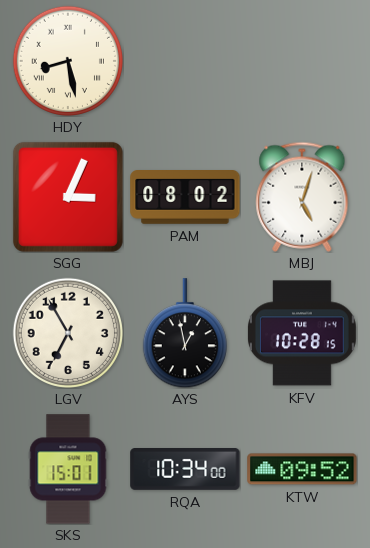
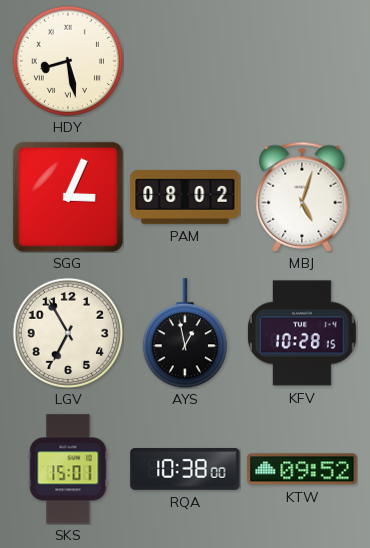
RQA: 10:34 -> 10:38 (185, 470)
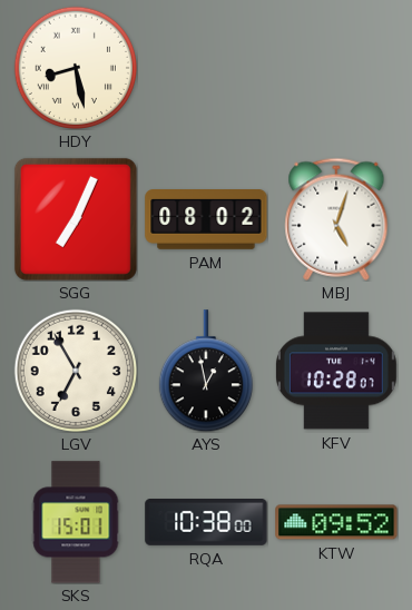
SGG: 3:04 -> 7:04 (76, 219)
KFV: 10:28:15 -> 10:28:07 (336, 371)
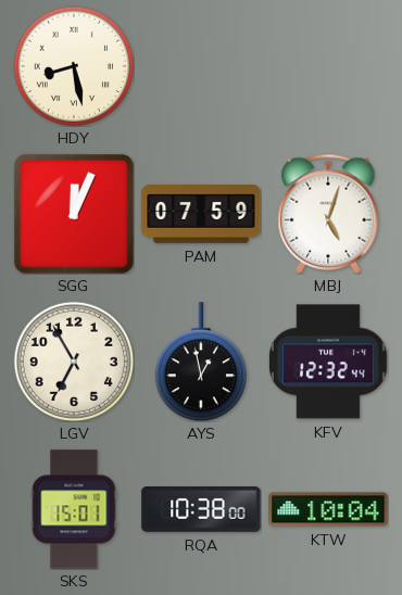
SGG: 7:04 -> 12:04 (74, 214)
PAM: 08:02 -> 07:59 (201, 215)
KFV: 10:28 -> 12:32 (328, 362)
KTW: 09:52 -> 10:04 (328, 509)
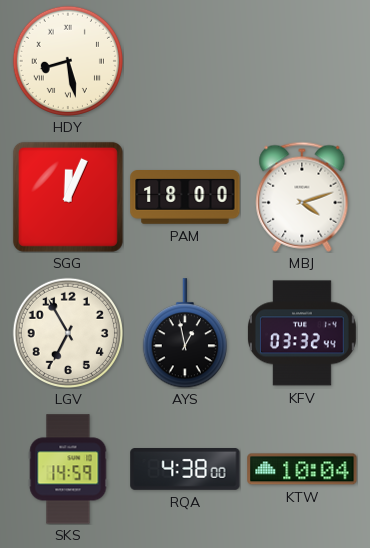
PAM: 07:59 -> 18:00 (185, 198)
MBJ: 5:03 -> 4:12 (302, 197)
KFV: 12:32 -> 03:32 (302, 333)
SKS: 15:01 -> 14:59 (68, 469)
RQA: 10:38 -> 4:38 (185, 470)
